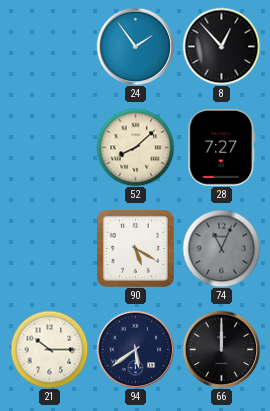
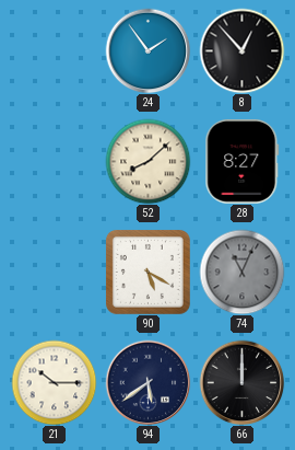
28: 7:27 -> 8:27 (243, 161)
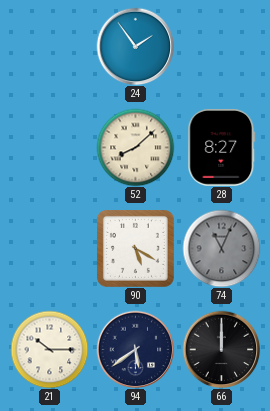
8: 12:53 -> none (241, 50)
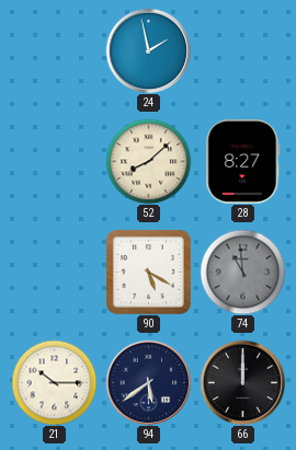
24: 1:54 -> 1:58 (148, 50)
74: 11:04 -> 10:59 (242, 272)
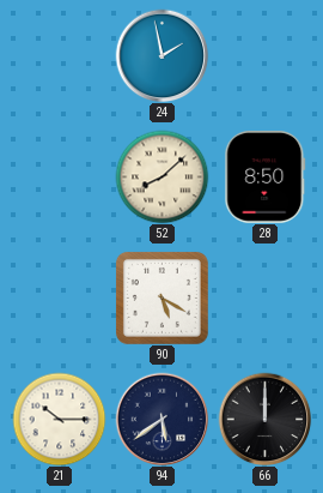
28: 8:27 -> 8:50 (266, 176)
74: 10:59 -> none (242, 272)
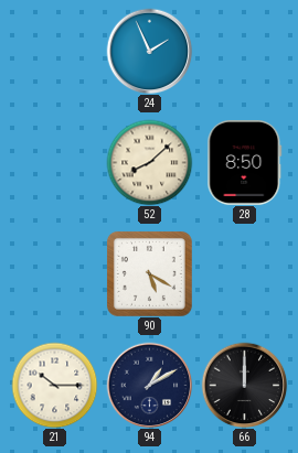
24: 1:58 -> 1:56 (149, 51)
94: 5:39 -> 1:10 (149, 385)
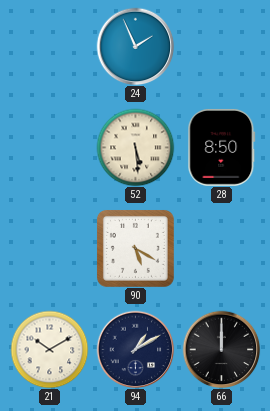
52: 8:08 -> 5:29 (135, 147)
21: 10:15 -> 10:10 (49, 349)
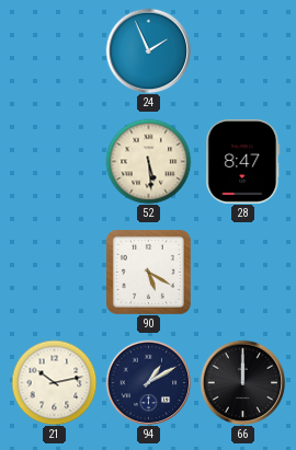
28: 8:50 -> 8:47 (243, 161)
21: 10:10 -> 10:13 (54, 382)
